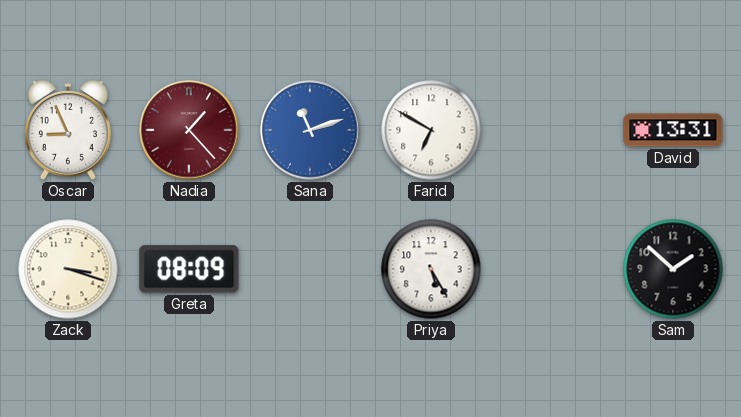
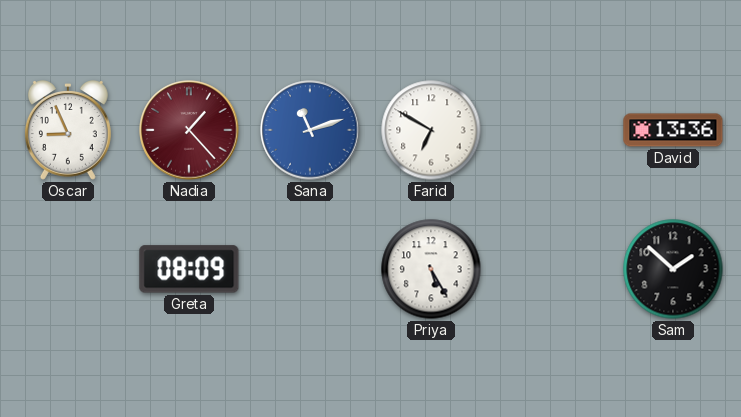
David: 13:31 -> 13:36 (673, 130)
Zack: 3:18 -> none (68, 269)
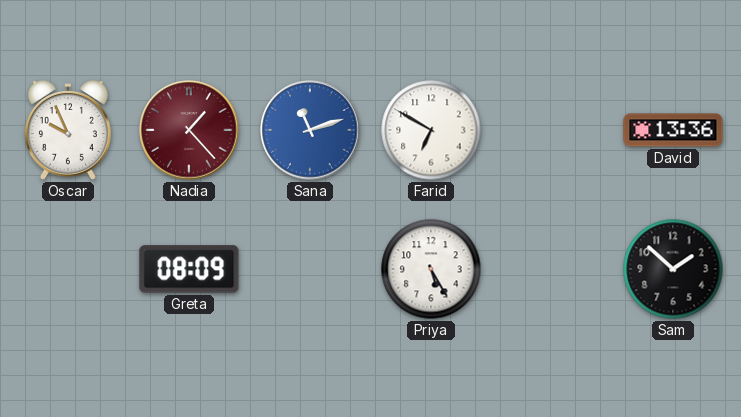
Oscar: 8:56 -> 9:56 (68, 131)
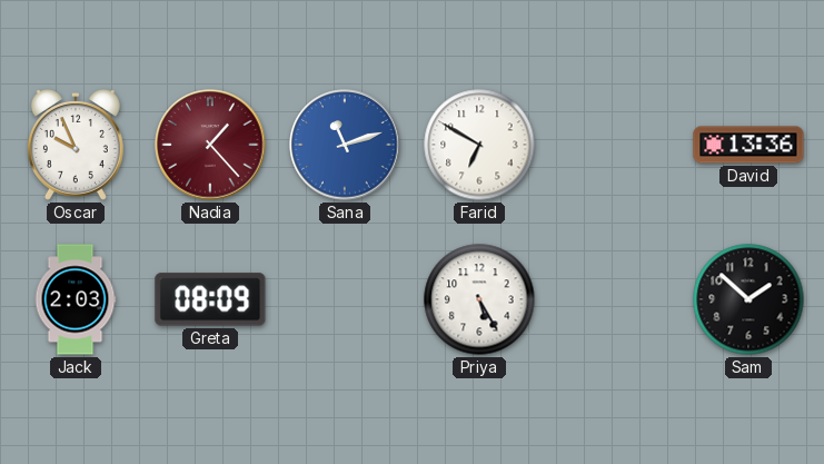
Jack: none -> 2:03 (76, 299)
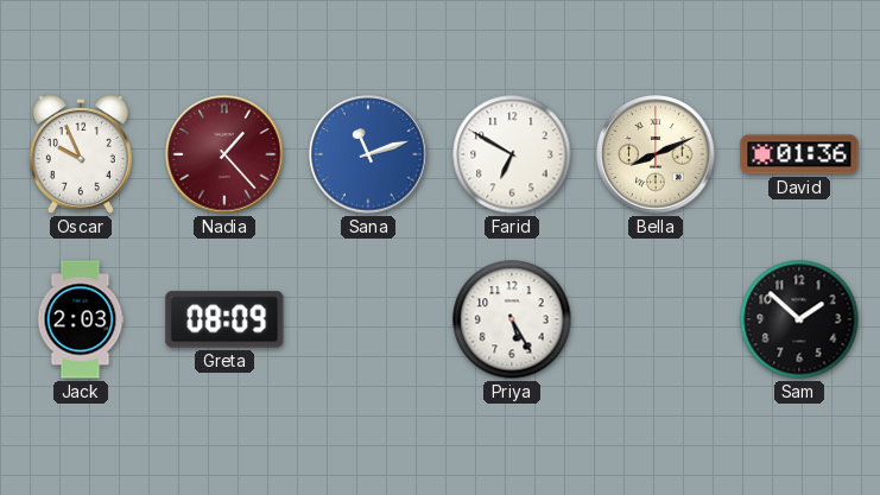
Bella: none -> 8:11 (656, 154)
David: 13:36 -> 01:36 (799, 154)
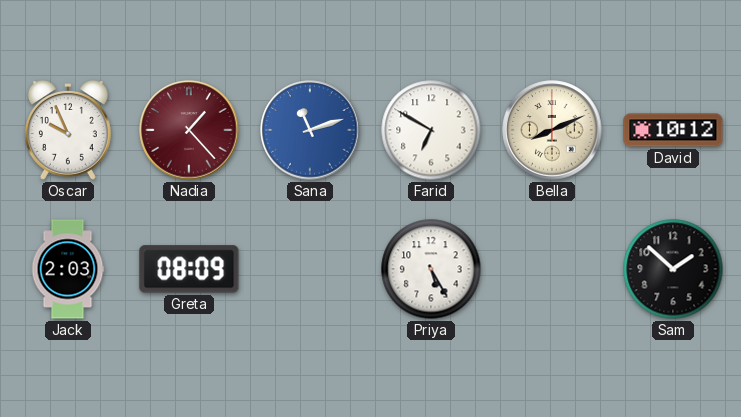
David: 01:36 -> 10:12 (673, 130)
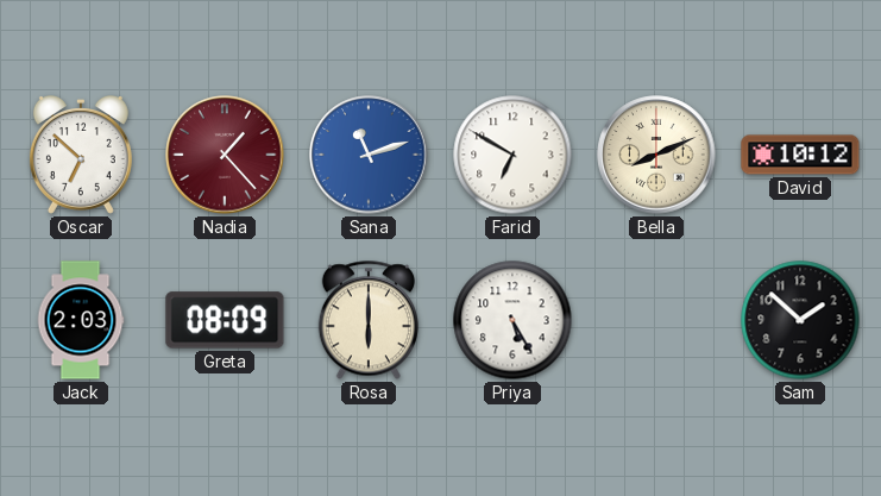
Oscar: 9:56 -> 6:52 (81, 156)
Rosa: none -> 6:00 (369, 320)
